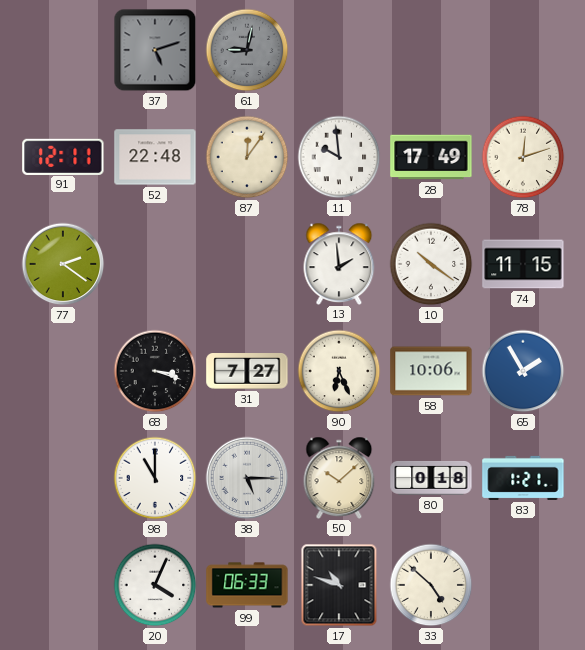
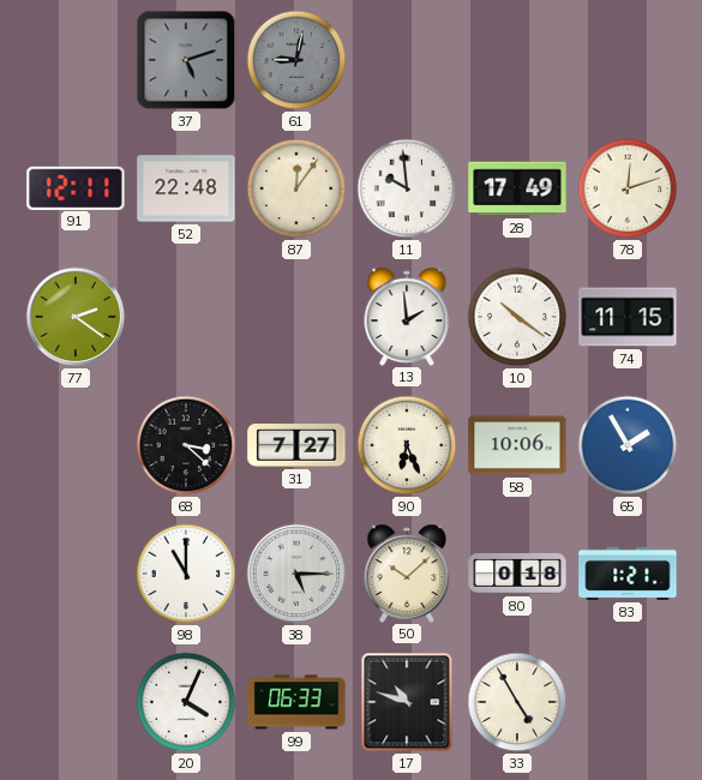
68: 3:18 -> 3:22 (186, 445)
33: 4:52 -> 4:55 (517, 702)
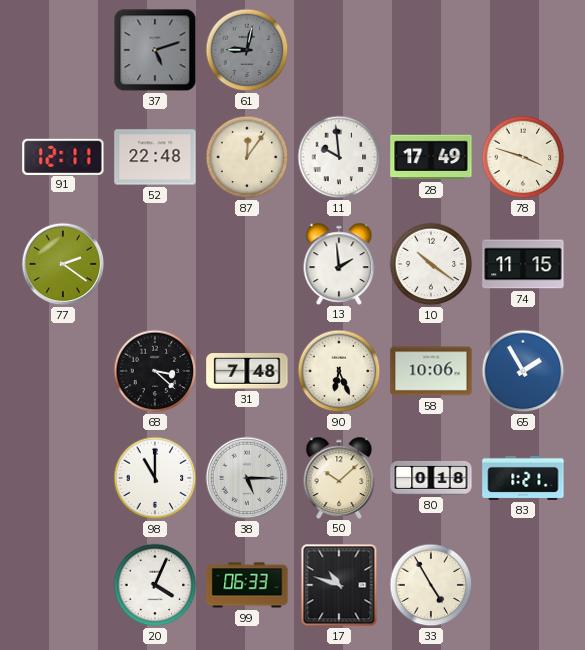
78: 12:12 -> 3:48 (523, 157)
31: 7:27 -> 7:48 (247, 372)
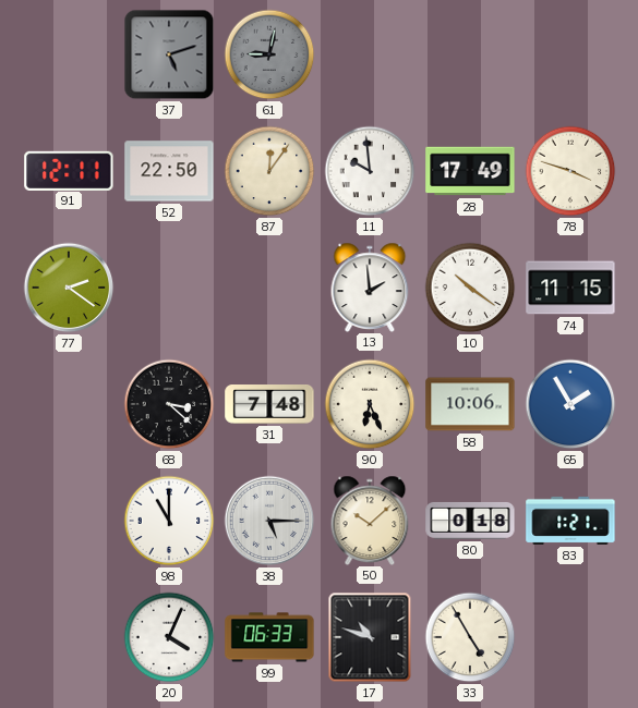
52: 22:48 -> 22:50 (169, 171)
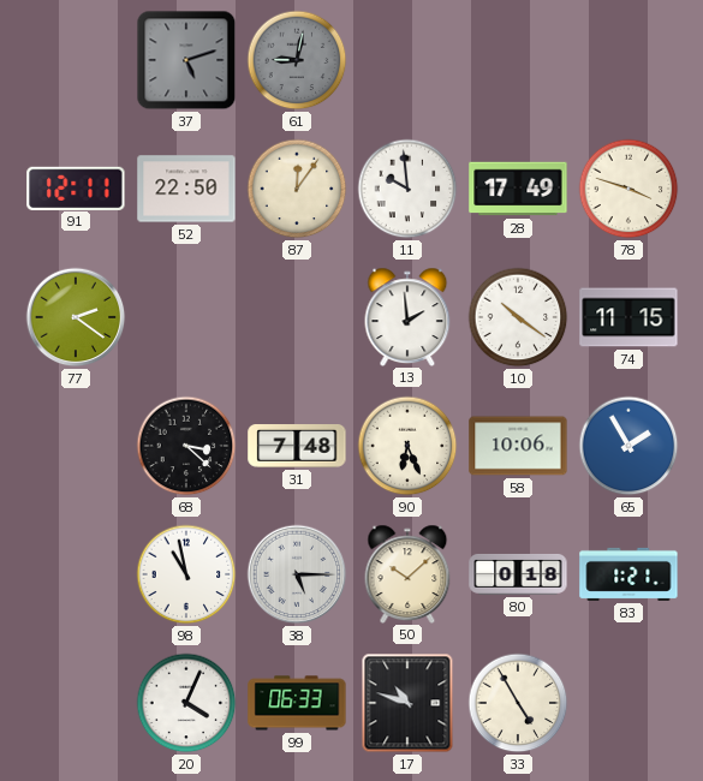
98: 11:00 -> 10:58 (186, 574)
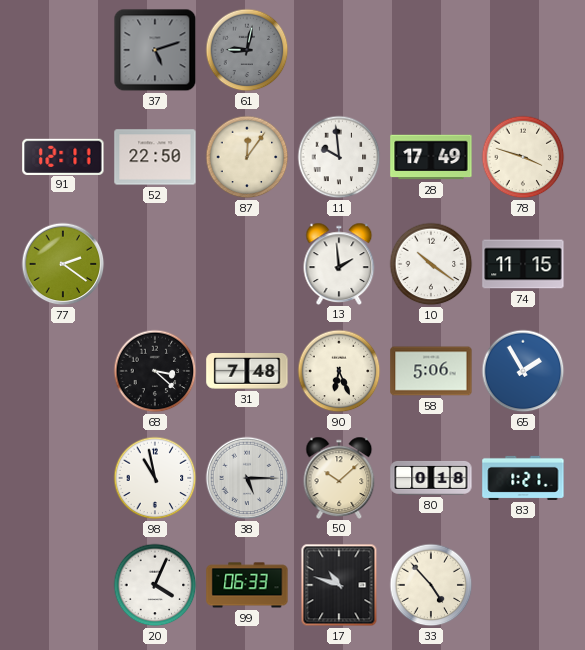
58: 10:06 -> 5:06 (431, 371)
33: 4:55 -> 4:53 (431, 585)
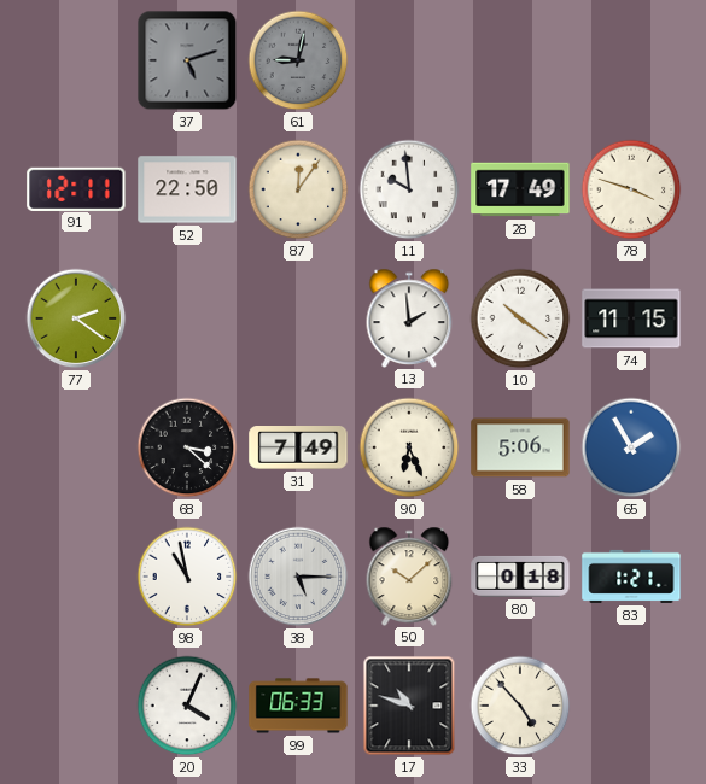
31: 7:48 -> 7:49 (298, 449)
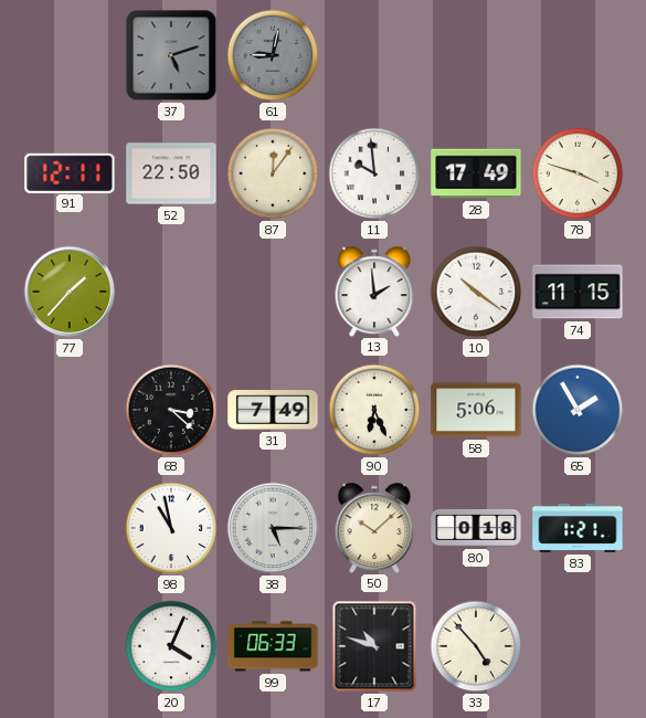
77: 2:21 -> 1:37 (70, 292)
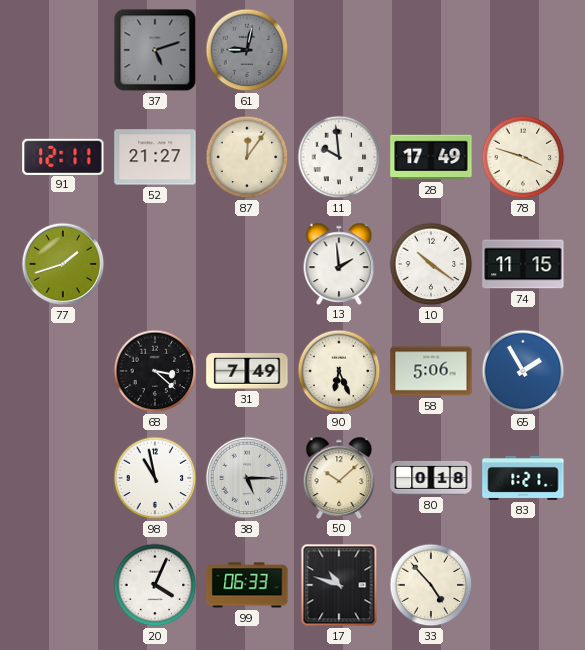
52: 22:50 -> 21:27 (155, 157)
77: 1:37 -> 1:42 (63, 264)
